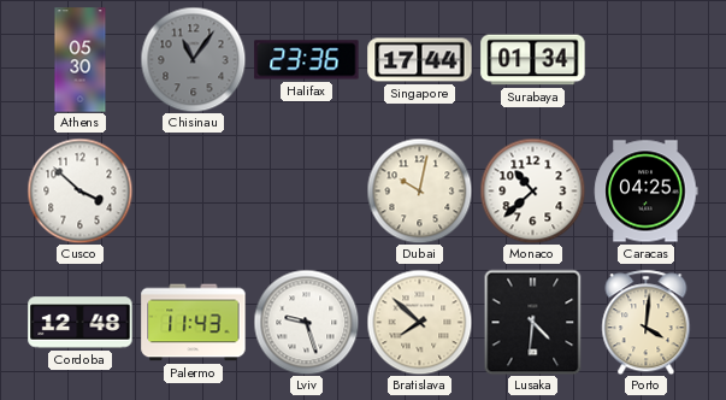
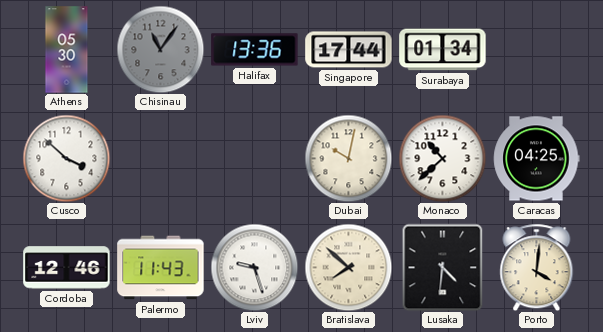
Halifax: 23:36 -> 13:36 (255, 50)
Cordoba: 12:48 -> 12:46 (67, 268)
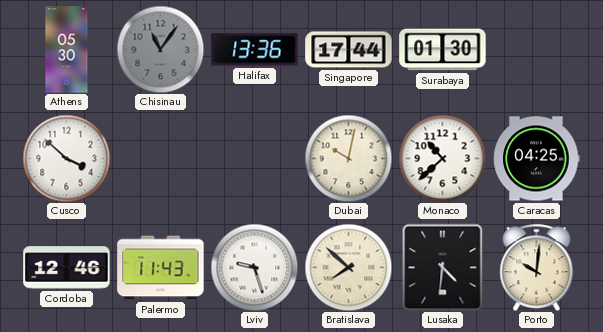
Surabaya: 01:34 -> 01:30 (443, 50)
Porto: 4:01 -> 10:01 (537, 267)
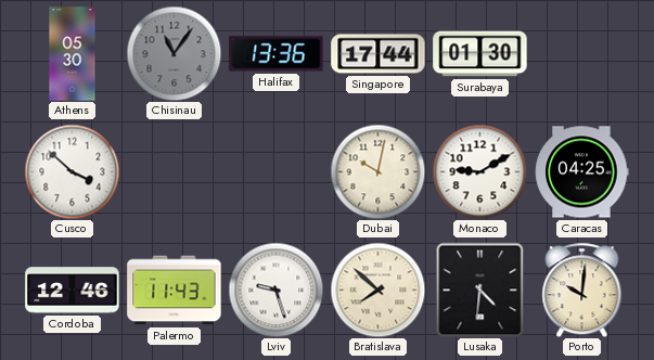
Monaco: 10:38 -> 9:10 (479, 171)
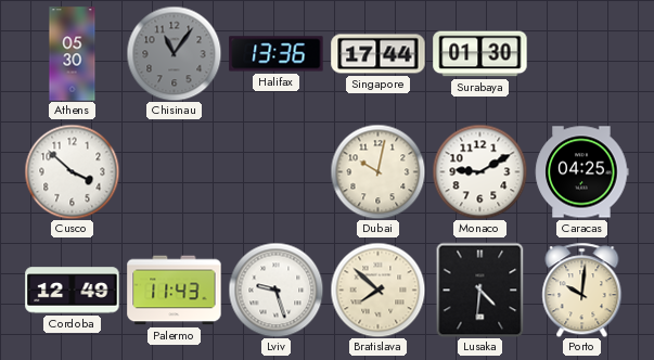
Cordoba: 12:46 -> 12:49 (73, 291)
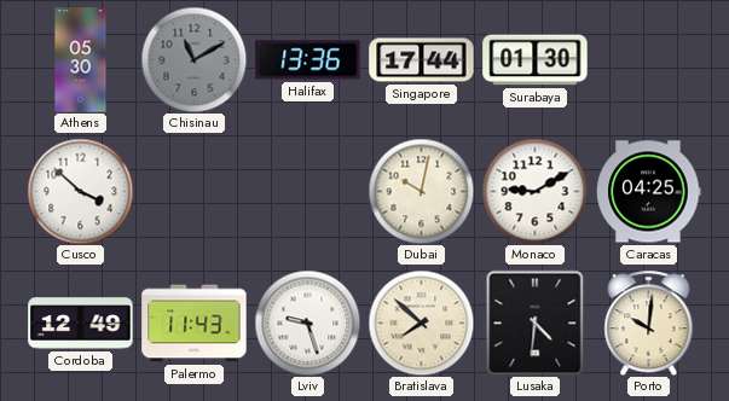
Chisinau: 11:06 -> 11:10 (193, 59)
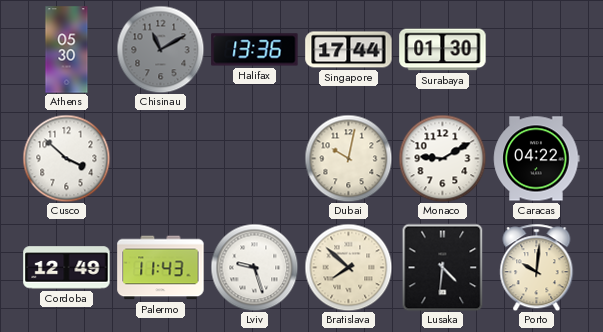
Caracas: 04:25 -> 04:22 (537, 159)
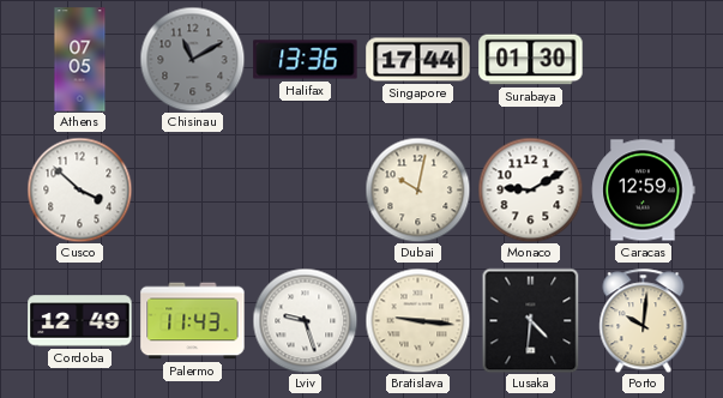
Athens: 05:30 -> 07:05 (80, 60)
Caracas: 04:22 -> 12:59 (644, 191)
Bratislava: 7:52 -> 9:16 (417, 320)
